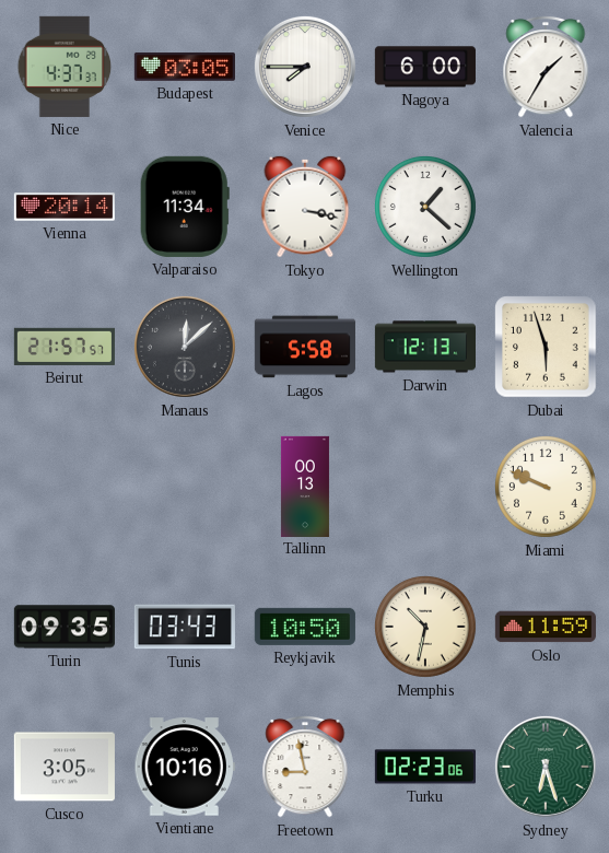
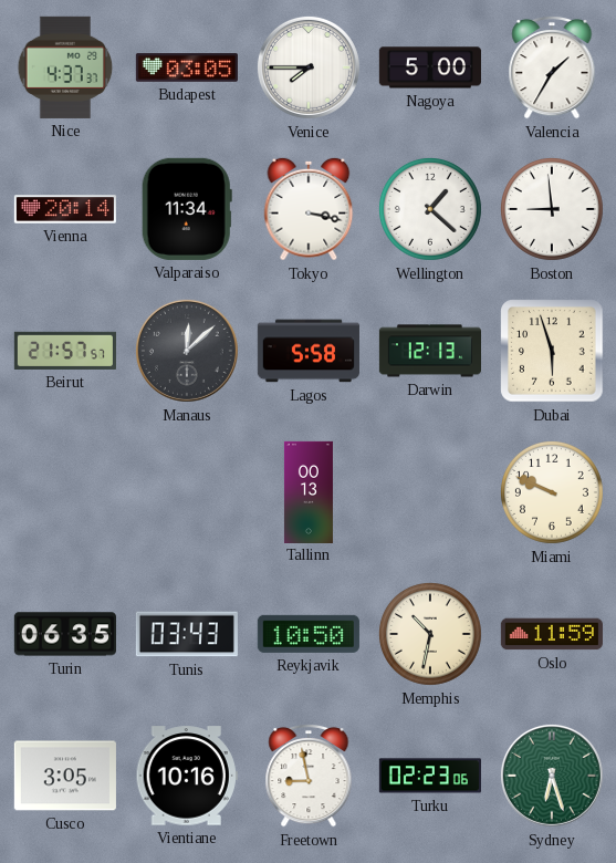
Nagoya: 6:00 -> 5:00 (430, 67)
Boston: none -> 8:59 (552, 209)
Turin: 09:35 -> 06:35 (65, 634)
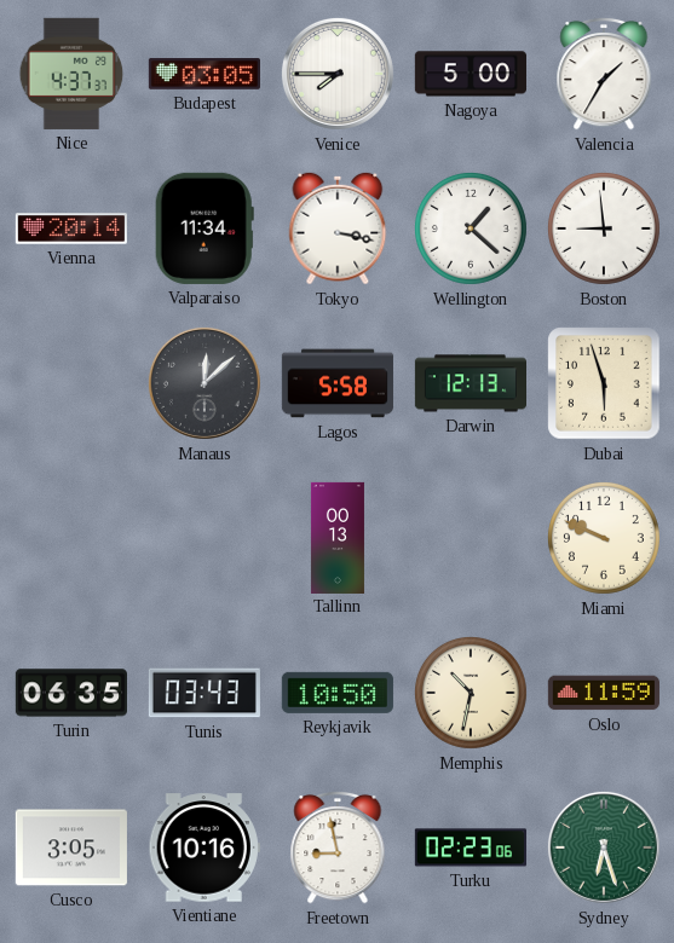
Beirut: 21:57 -> none (65, 351)
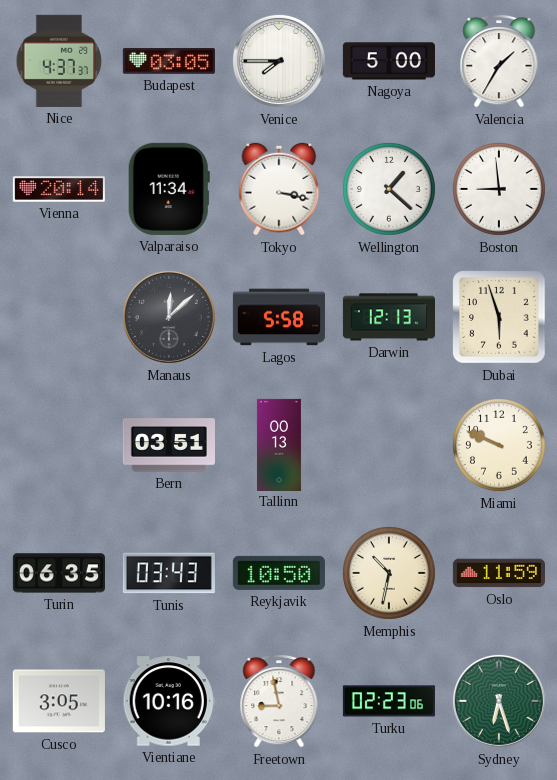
Bern: none -> 03:51 (169, 445)
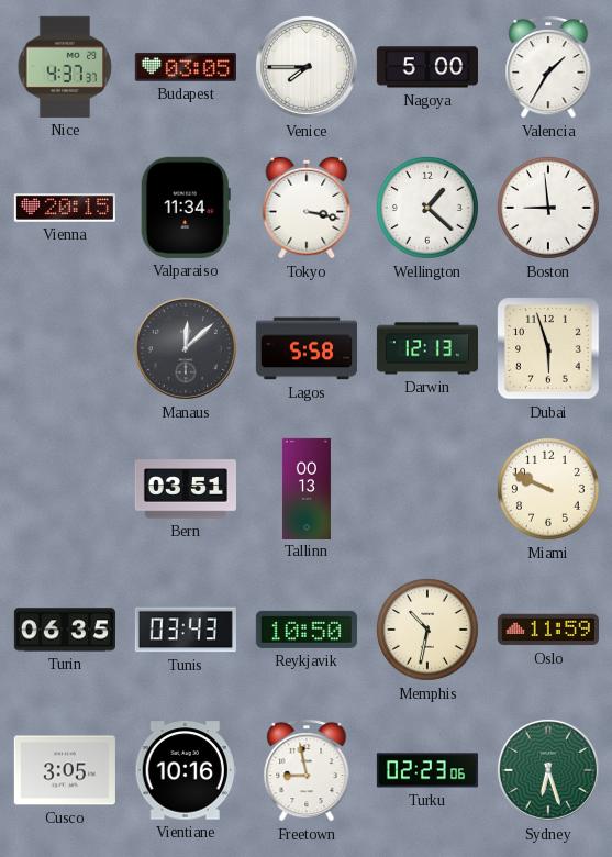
Vienna: 20:14 -> 20:15 (65, 208)
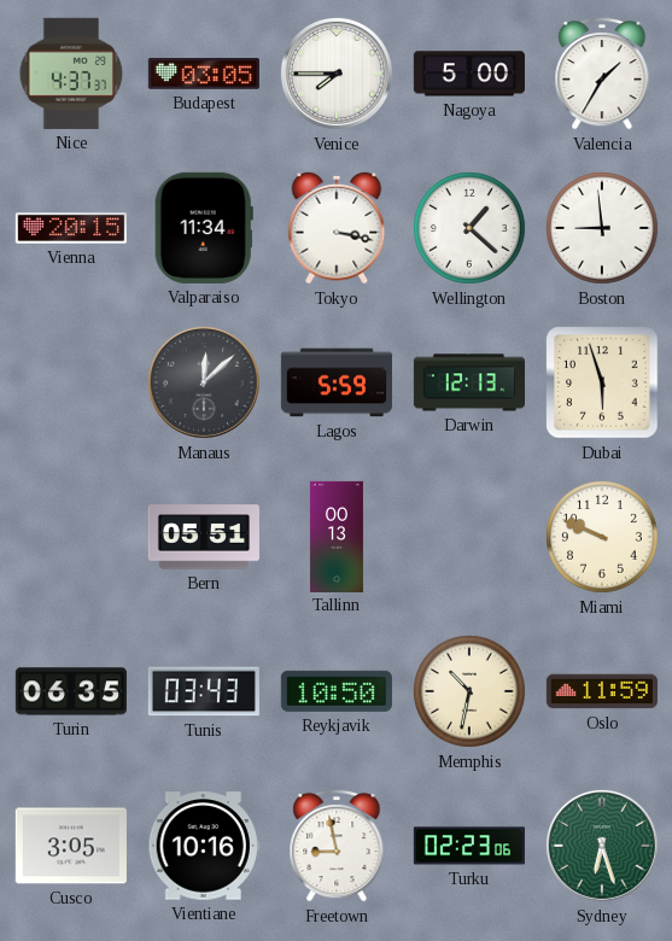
Lagos: 5:58 -> 5:59 (337, 382)
Bern: 03:51 -> 05:51 (204, 537)
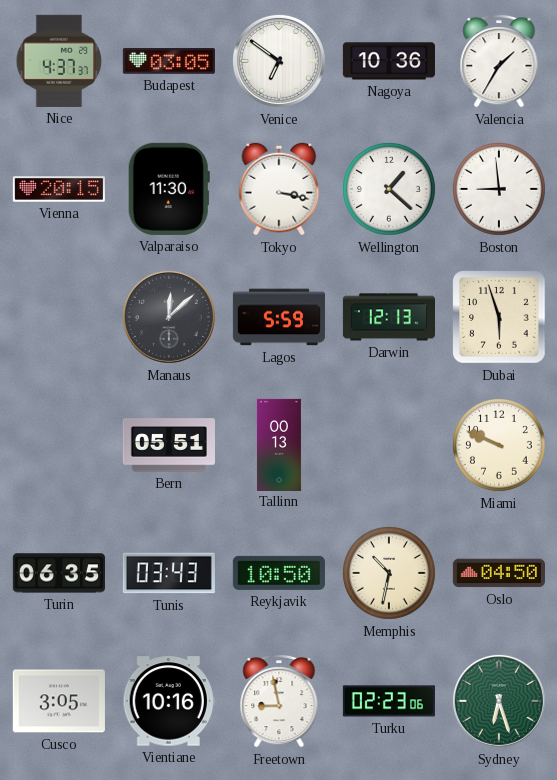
Venice: 7:45 -> 6:51 (279, 61)
Nagoya: 5:00 -> 10:36 (389, 61)
Valparaiso: 11:34 -> 11:30 (169, 189)
Oslo: 11:59 -> 04:50 (499, 573)
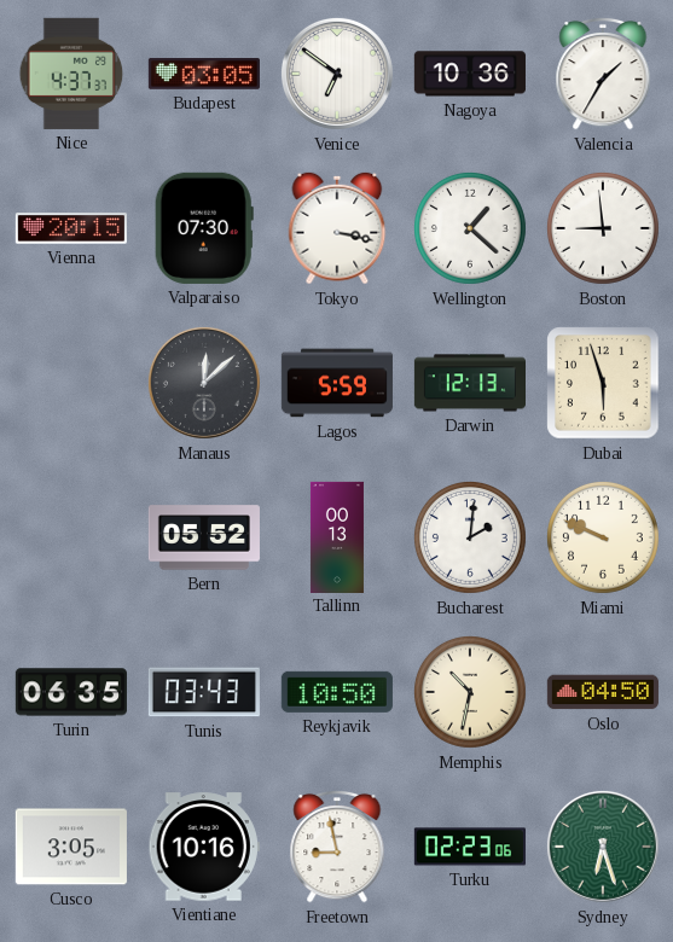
Valparaiso: 11:30 -> 07:30 (204, 228)
Bern: 05:51 -> 05:52 (204, 537)
Bucharest: none -> 2:01 (470, 537)
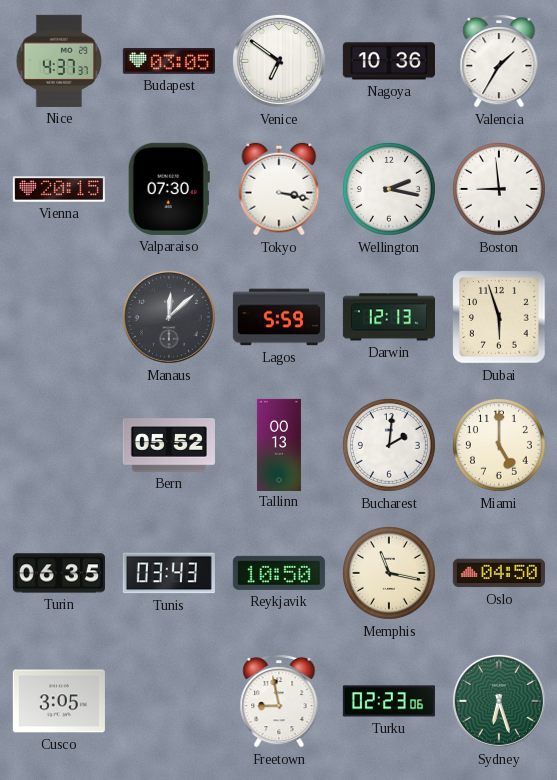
Wellington: 1:22 -> 2:17 (389, 189)
Miami: 9:49 -> 5:00 (499, 445)
Memphis: 10:32 -> 11:17 (389, 573)
Vientiane: 10:16 -> none (204, 847)
